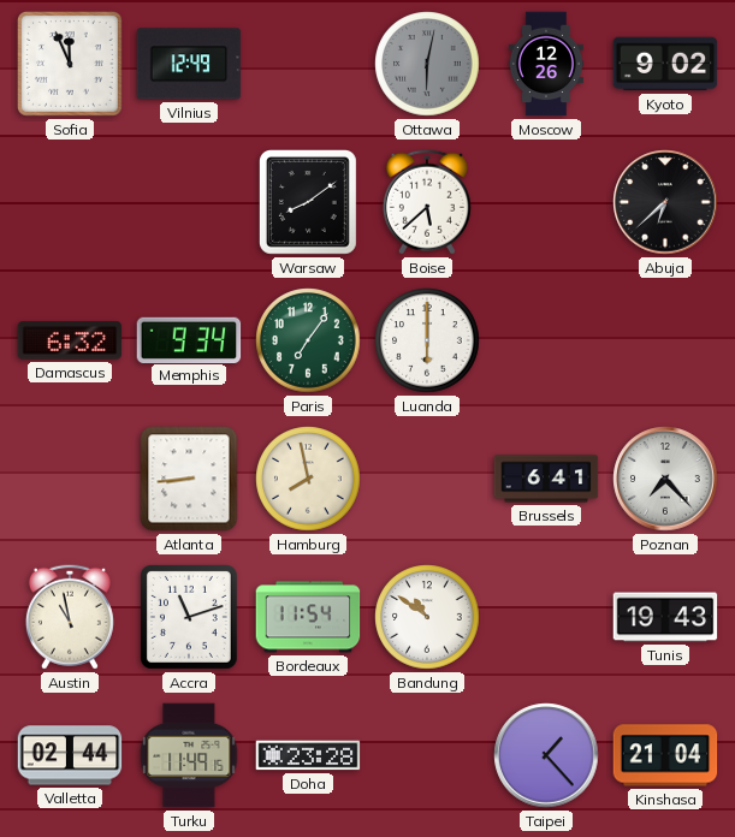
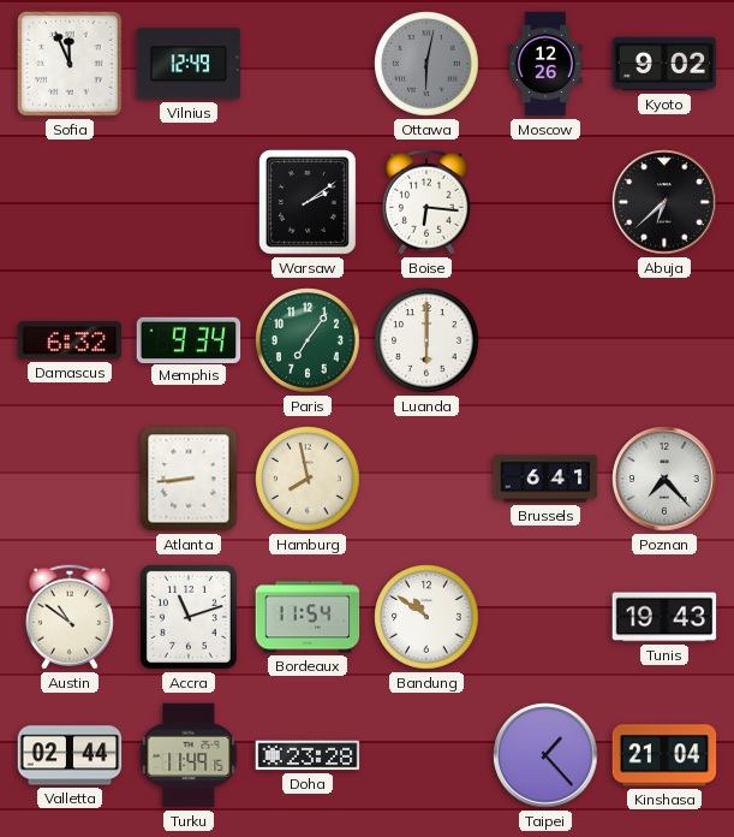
Warsaw: 8:09 -> 2:09 (308, 203)
Boise: 5:38 -> 6:16 (426, 202)
Austin: 10:58 -> 10:51 (70, 617)
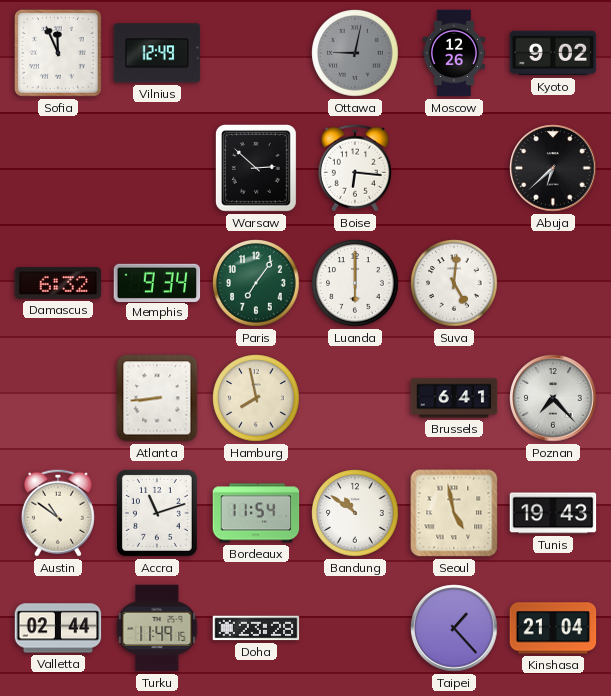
Ottawa: 6:02 -> 9:02 (355, 53)
Warsaw: 2:09 -> 2:52 (256, 169)
Suva: none -> 5:01 (454, 283)
Seoul: none -> 4:58 (454, 513)
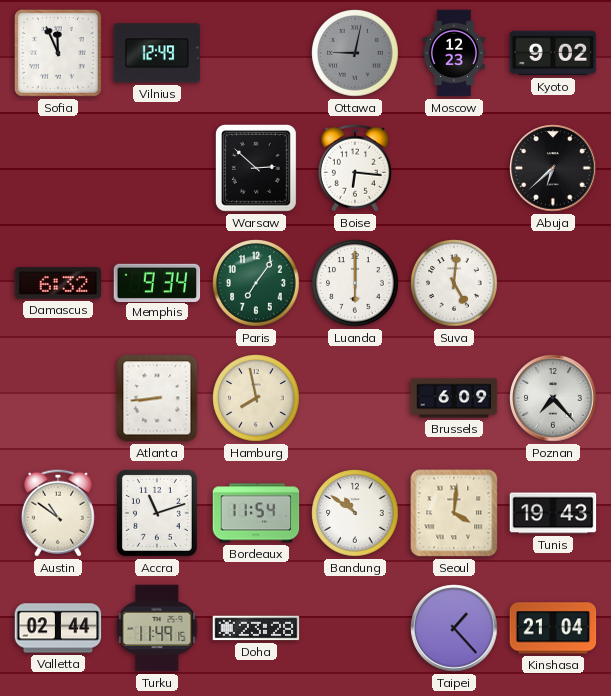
Moscow: 12:26 -> 12:23 (454, 53)
Brussels: 6:41 -> 6:09 (454, 398)
Seoul: 4:58 -> 4:01 (454, 513)
